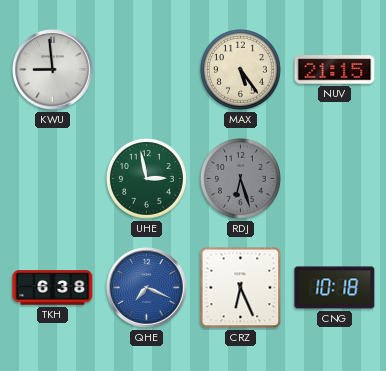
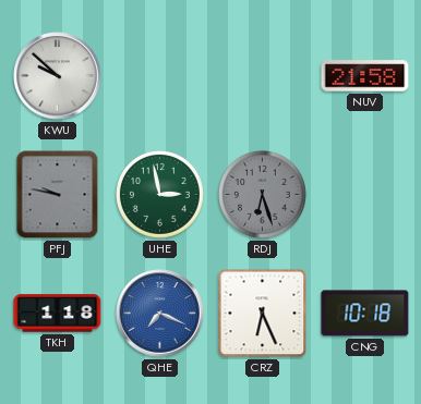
KWU: 8:59 -> 9:52 (58, 76)
MAX: 5:24 -> none (240, 69)
NUV: 21:15 -> 21:58 (365, 76)
PFJ: none -> 9:47 (58, 195)
TKH: 6:38 -> 1:18 (58, 314)
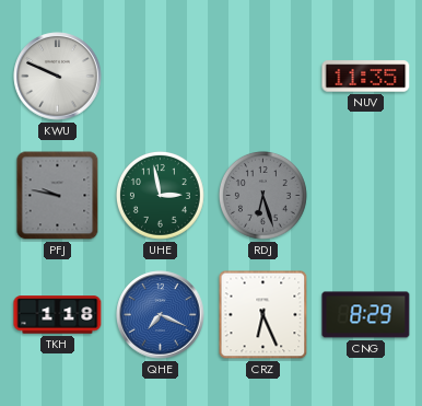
KWU: 9:52 -> 9:49 (58, 77)
NUV: 21:58 -> 11:35 (366, 77)
CNG: 10:18 -> 8:29 (366, 315)
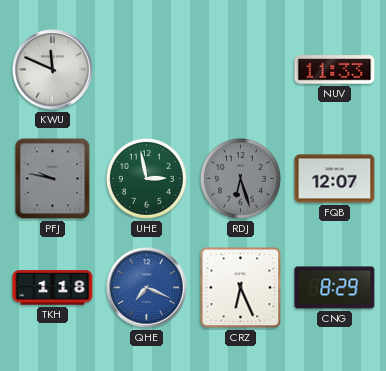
KWU: 9:49 -> 11:49 (53, 70)
NUV: 11:35 -> 11:33 (335, 70)
FQB: none -> 12:07 (335, 179)
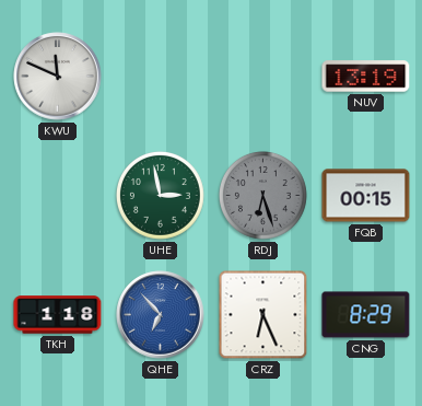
NUV: 11:33 -> 13:19 (366, 77)
PFJ: 9:47 -> none (53, 179)
FQB: 12:07 -> 00:15 (366, 196)
QHE: 7:19 -> 6:53 (161, 315)
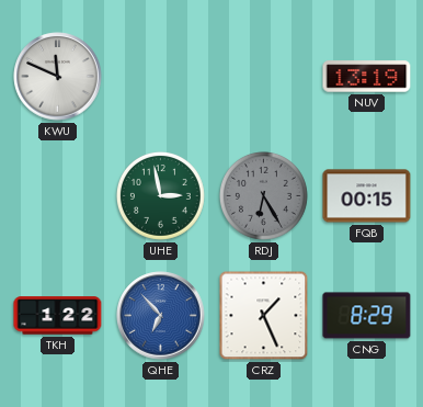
RDJ: 6:27 -> 6:25 (263, 195)
TKH: 1:18 -> 1:22 (58, 316)
CRZ: 6:26 -> 1:26 (264, 316)
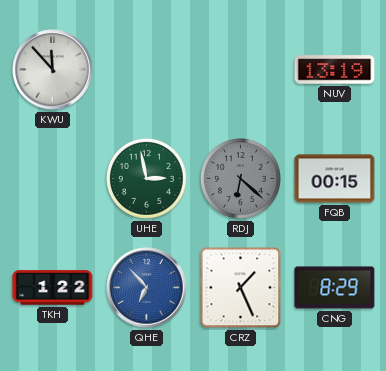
KWU: 11:49 -> 11:53 (53, 70)
RDJ: 6:25 -> 6:22 (240, 178)
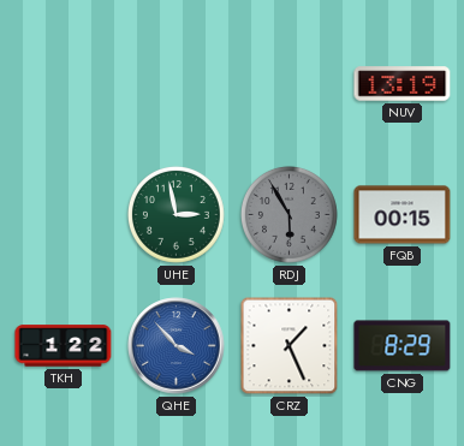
KWU: 11:53 -> none (53, 70)
RDJ: 6:22 -> 5:55 (288, 214)
QHE: 6:53 -> 3:53 (177, 346)
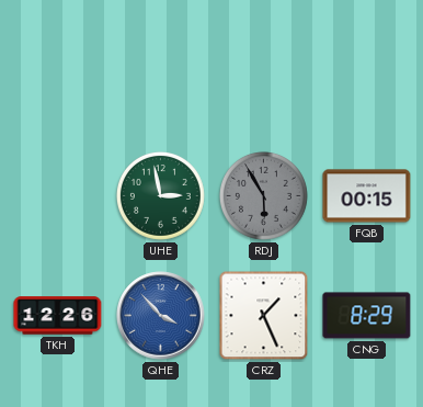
NUV: 13:19 -> none (403, 84)
TKH: 1:22 -> 12:26 (58, 316)
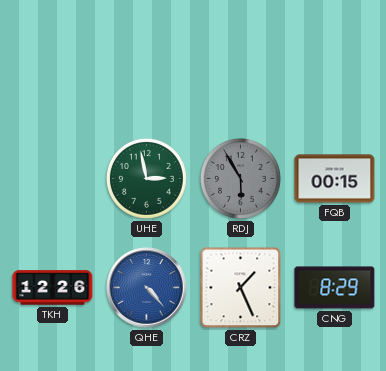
QHE: 3:53 -> 4:23 (147, 288)
